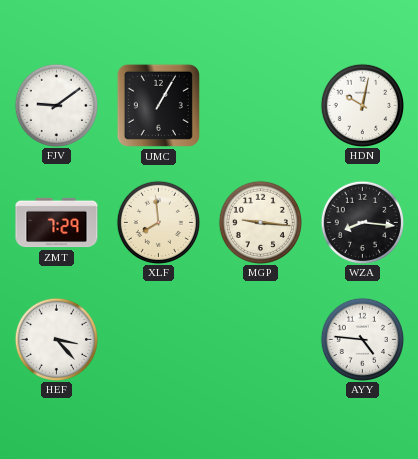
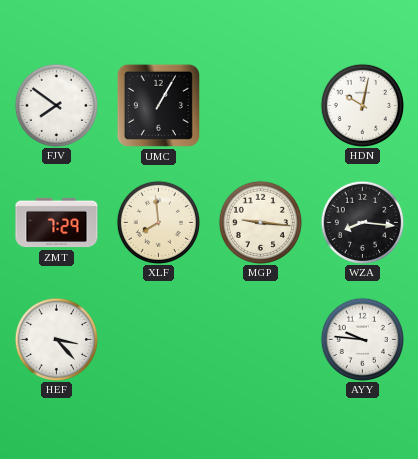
FJV: 9:09 -> 7:51 (56, 105)
AYY: 4:46 -> 9:46 (362, 339)
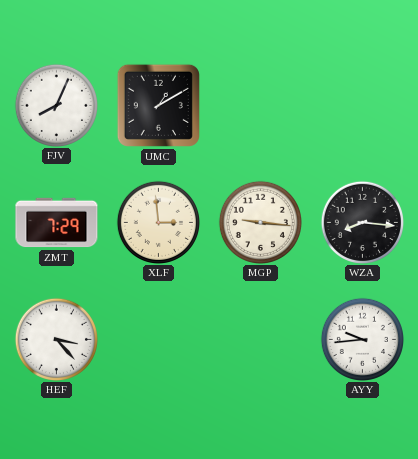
FJV: 7:51 -> 8:04 (56, 105)
UMC: 1:05 -> 1:10 (158, 105)
HDN: 10:02 -> none (362, 105)
XLF: 7:59 -> 2:59 (158, 222)
AYY: 9:46 -> 9:44 (362, 339)
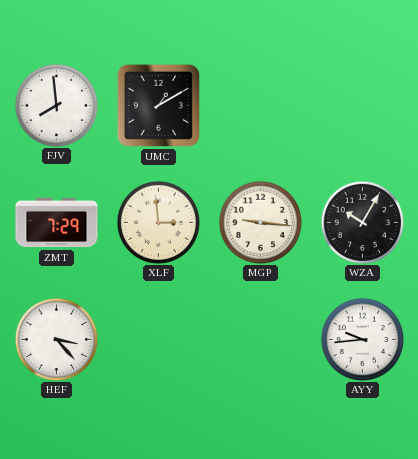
FJV: 8:04 -> 7:59 (56, 105)
WZA: 8:16 -> 10:05 (362, 222)
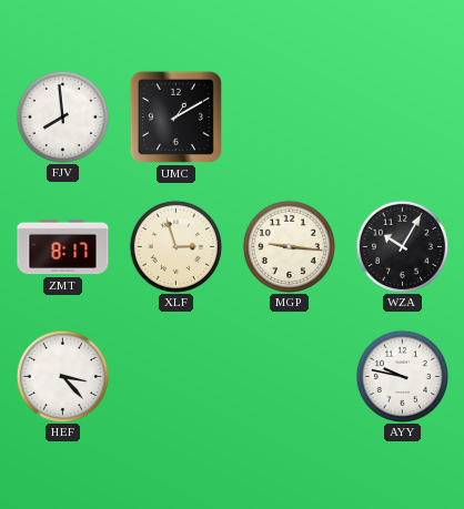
ZMT: 7:29 -> 8:17 (63, 247)
XLF: 2:59 -> 2:57 (175, 246)
AYY: 9:44 -> 9:47 (402, 376)
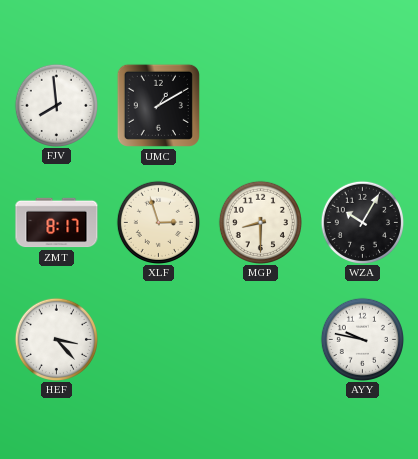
MGP: 9:16 -> 8:30 (260, 222)
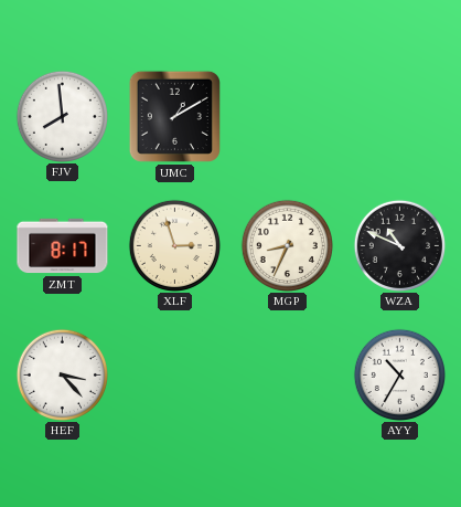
MGP: 8:30 -> 8:34 (287, 245)
WZA: 10:05 -> 10:49 (399, 245)
AYY: 9:47 -> 10:35 (399, 374)
